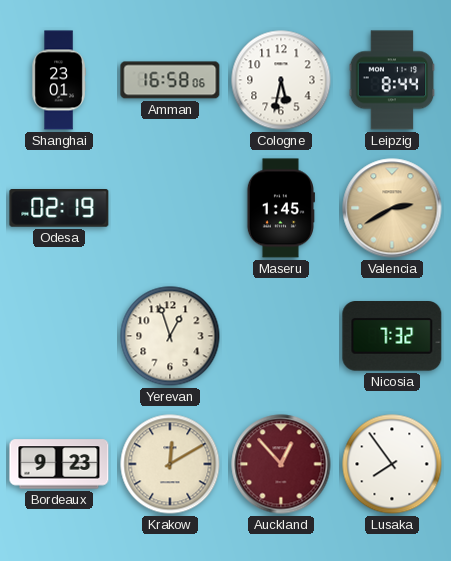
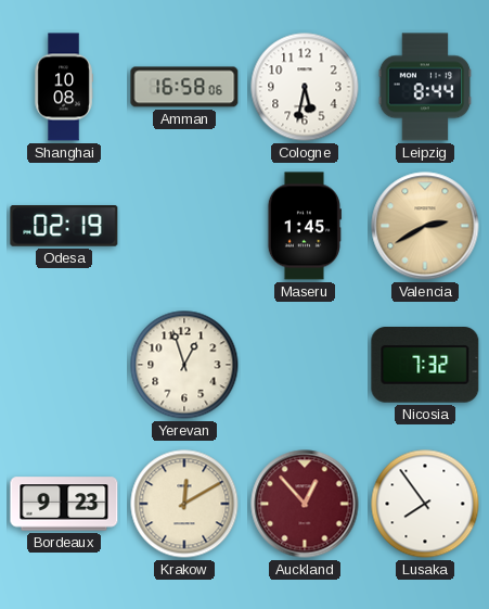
Shanghai: 23:01 -> 10:08 (64, 87)
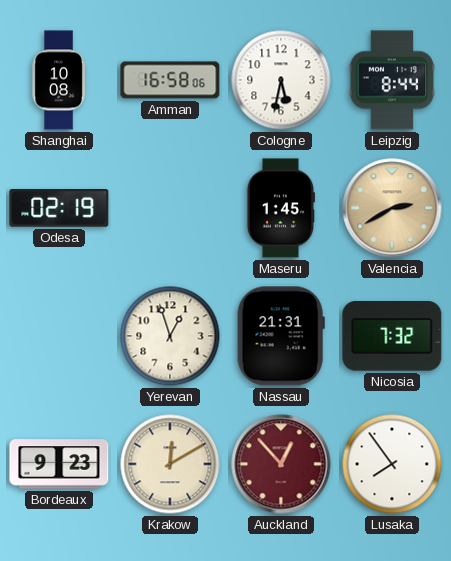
Nassau: none -> 21:31 (281, 336)
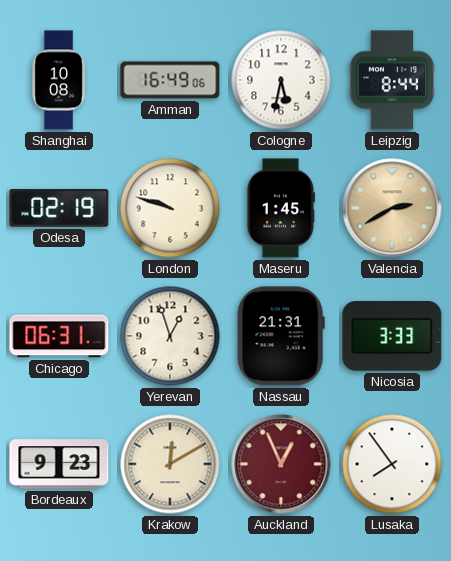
Amman: 16:58 -> 16:49 (170, 80)
London: none -> 9:48 (170, 208)
Chicago: none -> 06:31 (59, 336)
Nicosia: 7:32 -> 3:33 (392, 337)
Auckland: 12:53 -> 12:56 (281, 464)
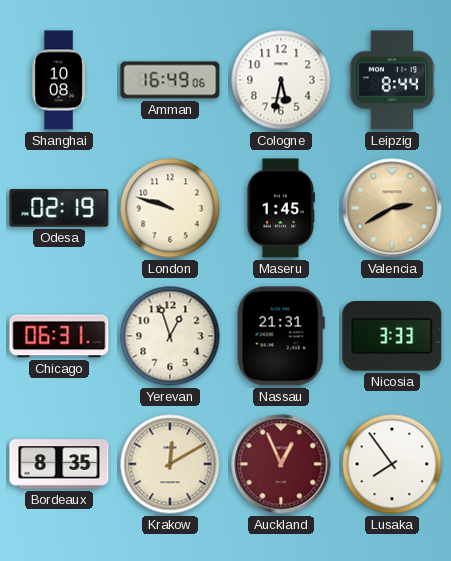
Bordeaux: 9:23 -> 8:35 (59, 464)
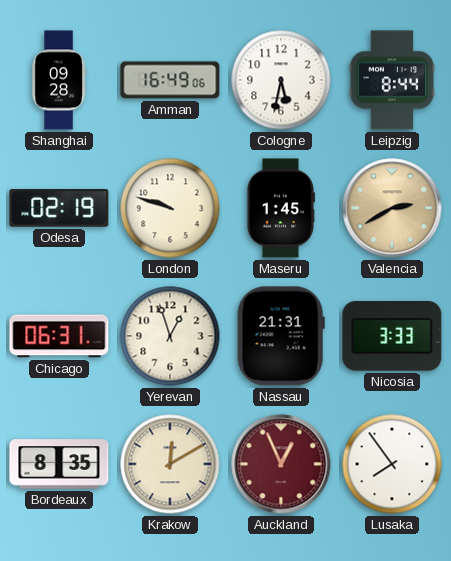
Shanghai: 10:08 -> 09:28 (59, 80)
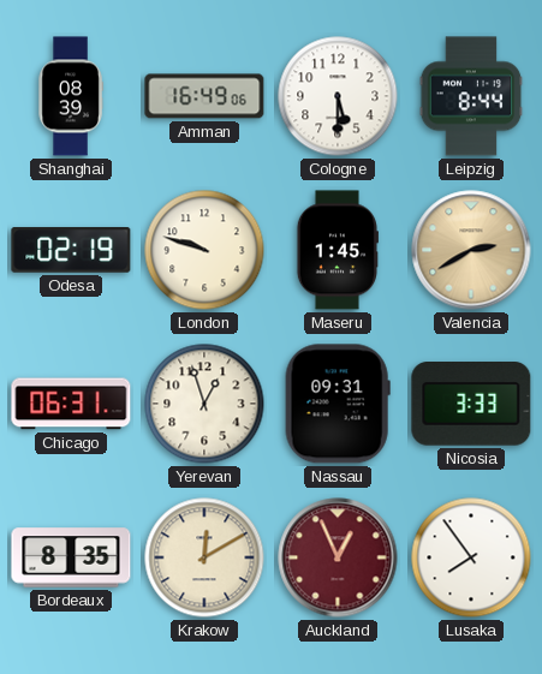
Shanghai: 09:28 -> 08:39 (71, 96)
Cologne: 5:32 -> 5:30 (338, 96)
Nassau: 21:31 -> 09:31 (338, 404)
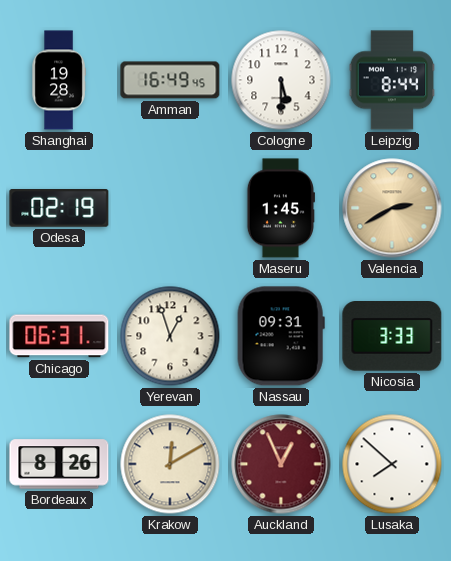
Shanghai: 08:39 -> 19:28 (59, 80)
Amman: 16:49:06 -> 16:49:45 (170, 80)
London: 9:48 -> none (204, 250)
Bordeaux: 8:35 -> 8:26 (59, 464)
Lusaka: 7:54 -> 7:52 (392, 464)
